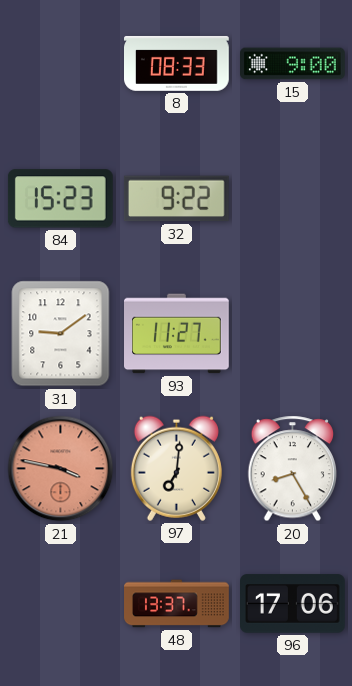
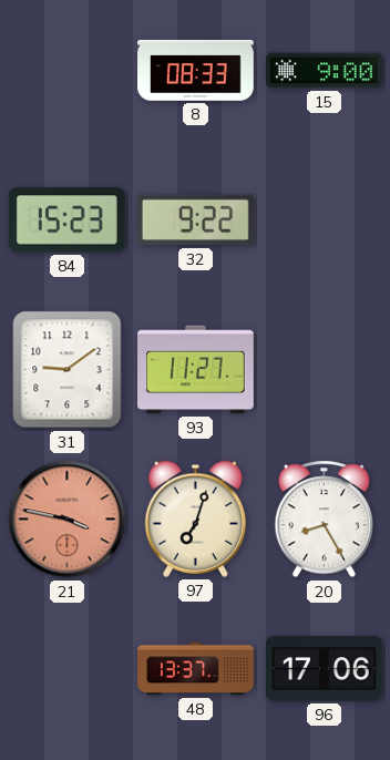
97: 7:01 -> 7:03 (195, 518)
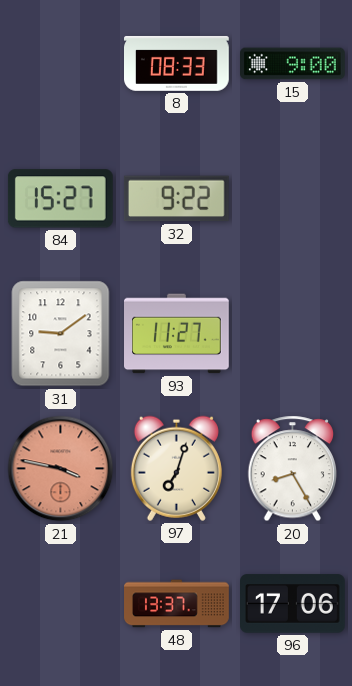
84: 15:23 -> 15:27 (60, 199)
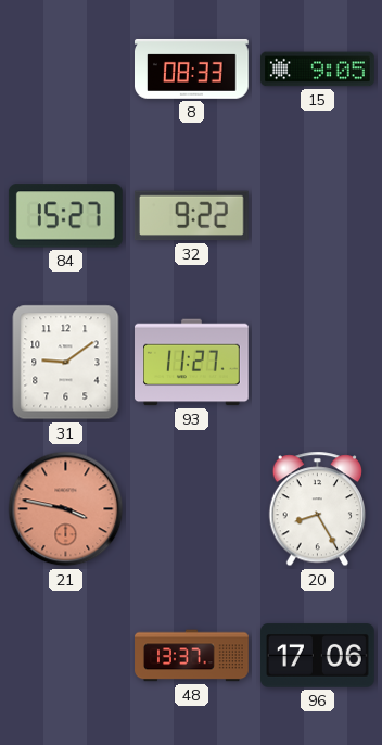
15: 9:00 -> 9:05 (318, 70)
97: 7:03 -> none (176, 468)
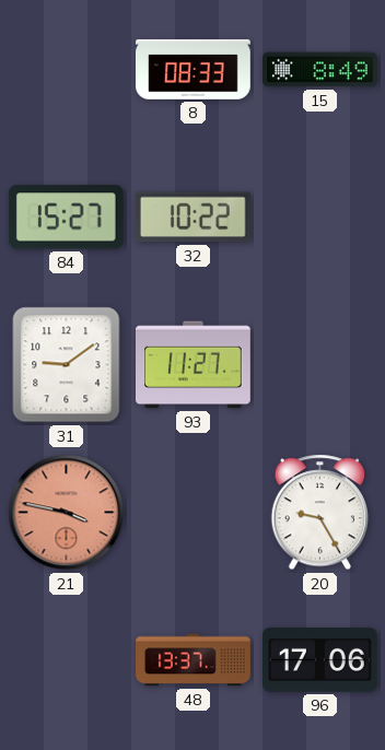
15: 9:05 -> 8:49 (320, 70)
32: 9:22 -> 10:22 (192, 218)
20: 8:25 -> 9:25 (320, 513)
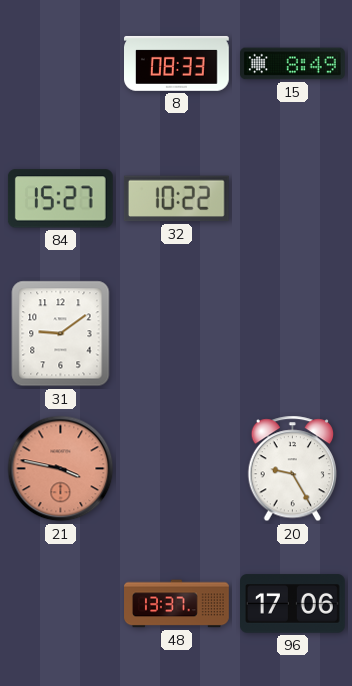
93: 11:27 -> none (194, 365)
